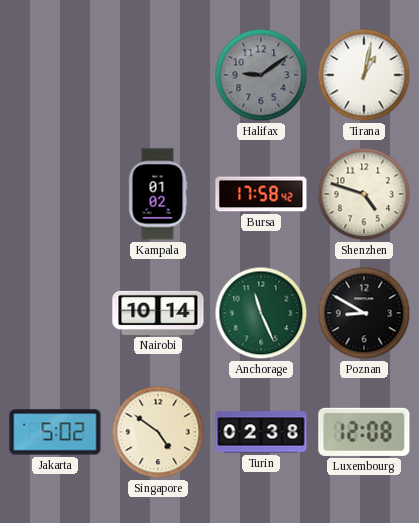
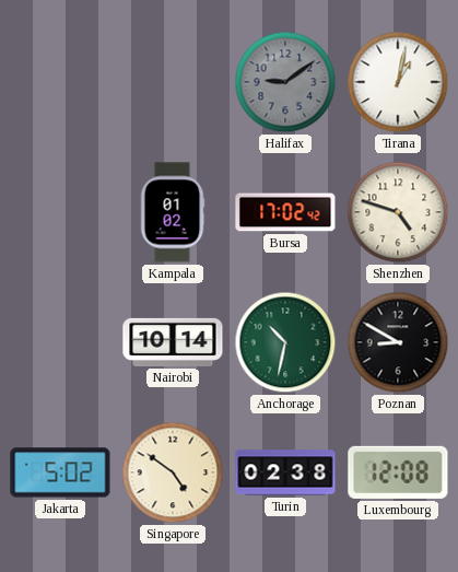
Bursa: 17:58 -> 17:02 (285, 212)
Anchorage: 11:26 -> 10:32 (285, 342)
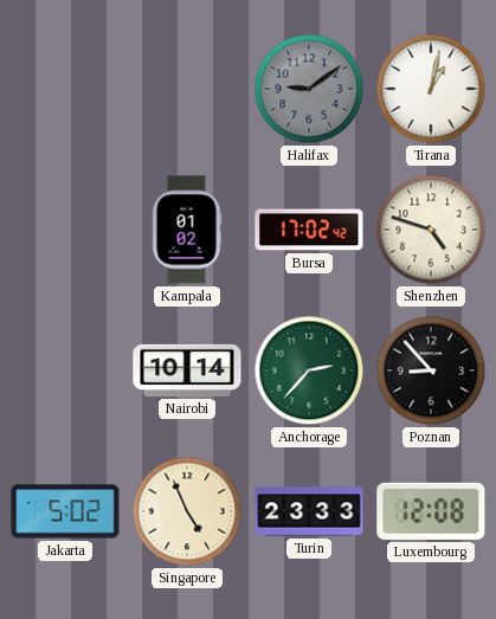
Anchorage: 10:32 -> 2:37 (309, 370)
Poznan: 8:50 -> 8:53 (431, 370)
Singapore: 4:51 -> 4:56 (187, 511)
Turin: 02:38 -> 23:33 (309, 511)
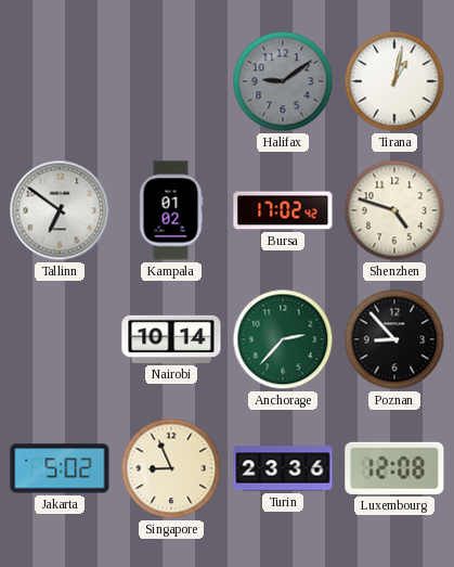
Tallinn: none -> 6:51 (60, 210)
Singapore: 4:56 -> 8:56 (171, 468)
Turin: 23:33 -> 23:36 (283, 468)
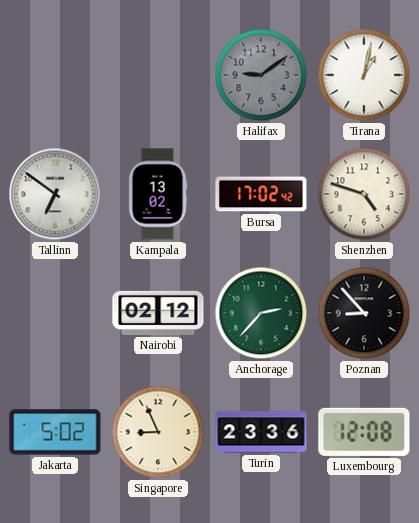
Kampala: 01:02 -> 13:02 (158, 194)
Nairobi: 10:14 -> 02:12 (158, 313)
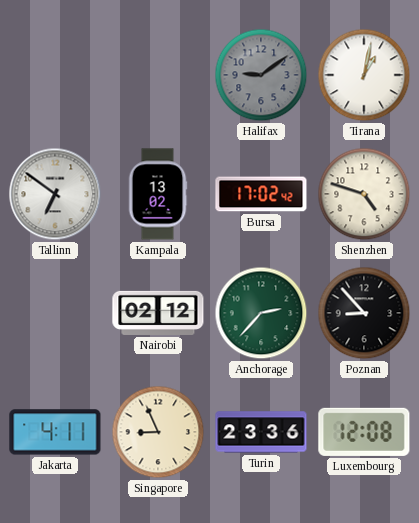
Jakarta: 5:02 -> 4:11 (55, 432)
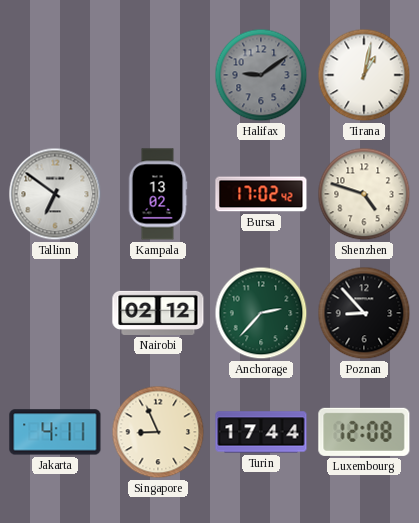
Turin: 23:36 -> 17:44 (261, 432)
